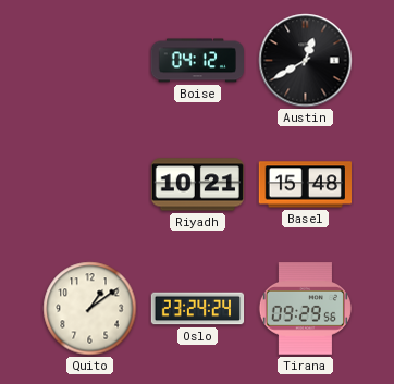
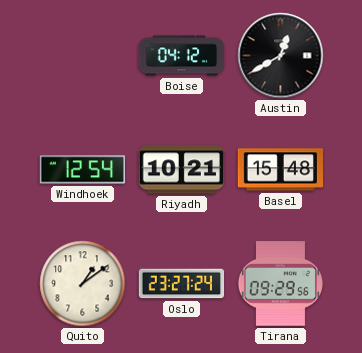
Windhoek: none -> 12:54 (82, 170)
Oslo: 23:24 -> 23:27 (182, 284)
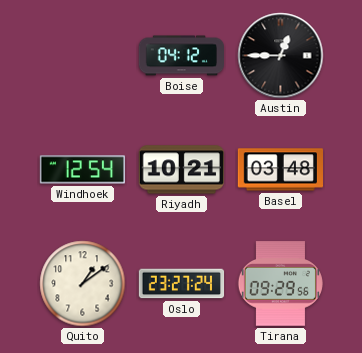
Austin: 12:40 -> 12:45 (281, 56)
Basel: 15:48 -> 03:48 (280, 170)
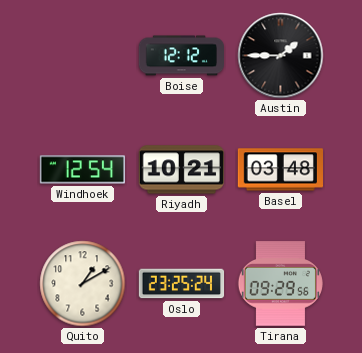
Boise: 04:12 -> 12:12 (181, 56)
Austin: 12:45 -> 1:45 (281, 56)
Quito: 1:09 -> 1:10 (83, 284)
Oslo: 23:27 -> 23:25 (182, 284)
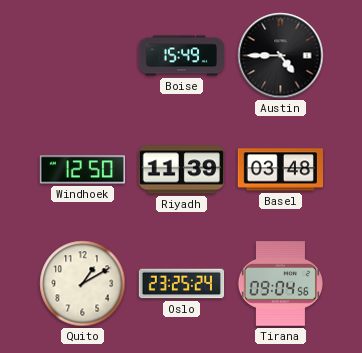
Boise: 12:12 -> 15:49 (181, 56)
Austin: 1:45 -> 4:45 (281, 56)
Windhoek: 12:54 -> 12:50 (82, 170)
Riyadh: 10:21 -> 11:39 (181, 170)
Tirana: 09:29 -> 09:04 (280, 284)
